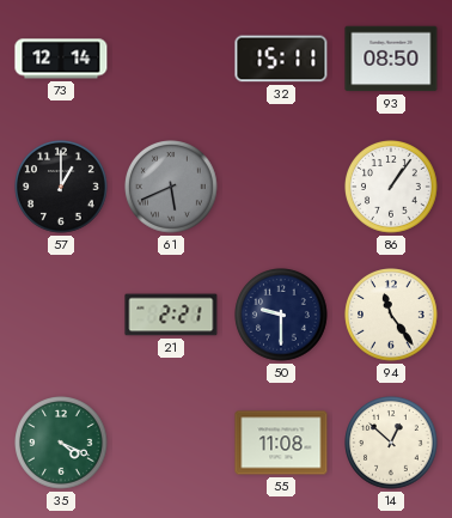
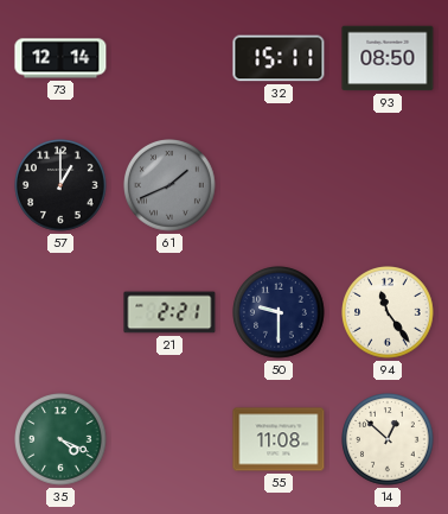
61: 5:41 -> 1:41 (169, 185)
86: 1:06 -> none (391, 187)
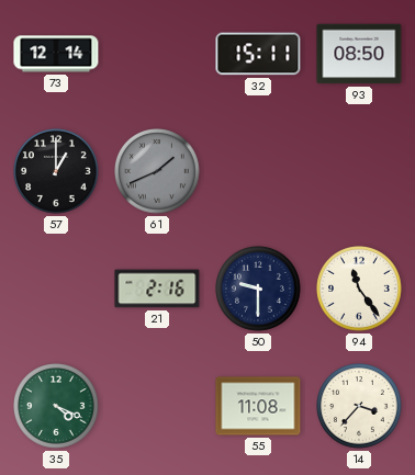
21: 2:21 -> 2:16 (157, 289)
14: 12:52 -> 3:37 (359, 406)
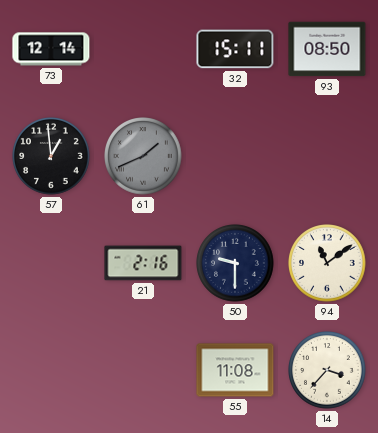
57: 1:00 -> 12:59 (51, 156)
94: 11:24 -> 11:09 (327, 263)
35: 4:19 -> none (56, 406)
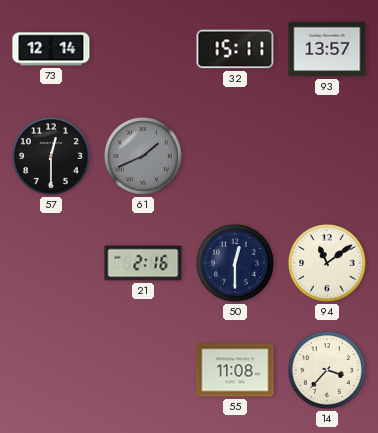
93: 08:50 -> 13:57 (327, 49)
57: 12:59 -> 12:30 (51, 156)
50: 9:30 -> 12:30 (235, 263)
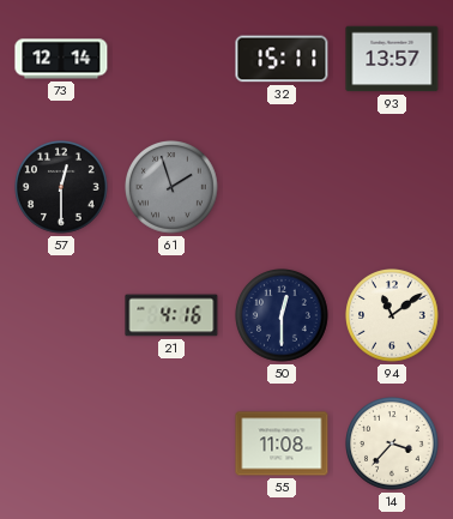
61: 1:41 -> 1:57 (171, 187)
21: 2:16 -> 4:16 (171, 315)
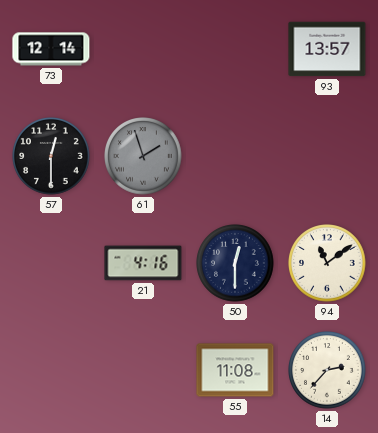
32: 15:11 -> none (282, 59)
14: 3:37 -> 2:37 (327, 370)
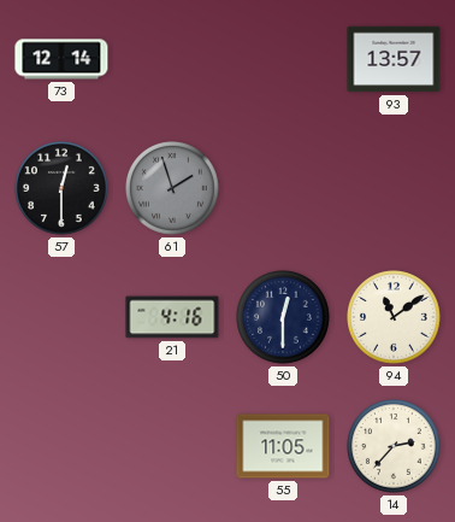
55: 11:08 -> 11:05 (283, 446)
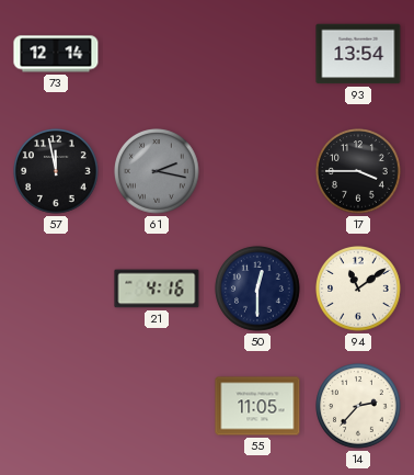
93: 13:57 -> 13:54 (358, 54)
57: 12:30 -> 11:58 (56, 171)
61: 1:57 -> 2:17 (157, 171)
17: none -> 3:45 (358, 171)
